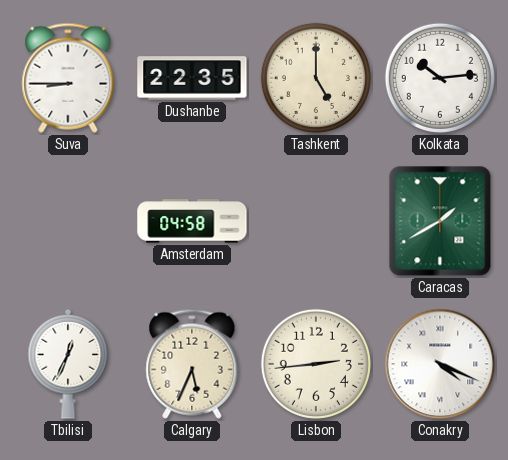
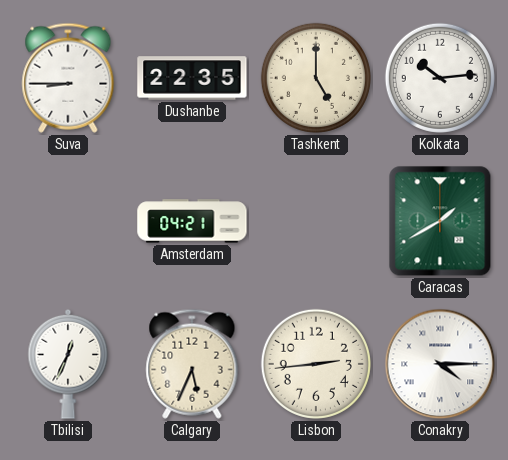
Amsterdam: 04:58 -> 04:21 (192, 221)
Conakry: 4:19 -> 4:15 (440, 364)
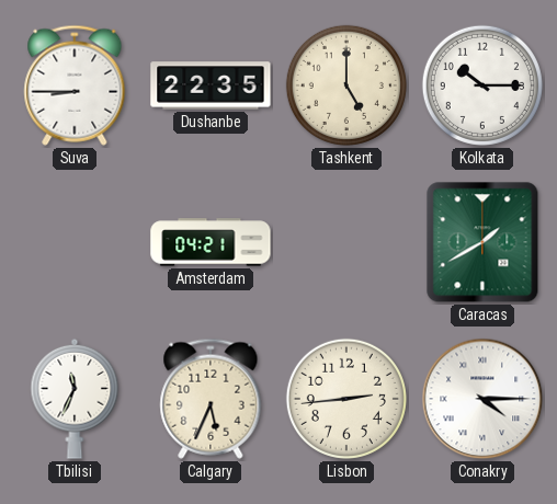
Kolkata: 10:14 -> 10:15 (482, 85)
Tbilisi: 12:34 -> 11:34 (75, 399)
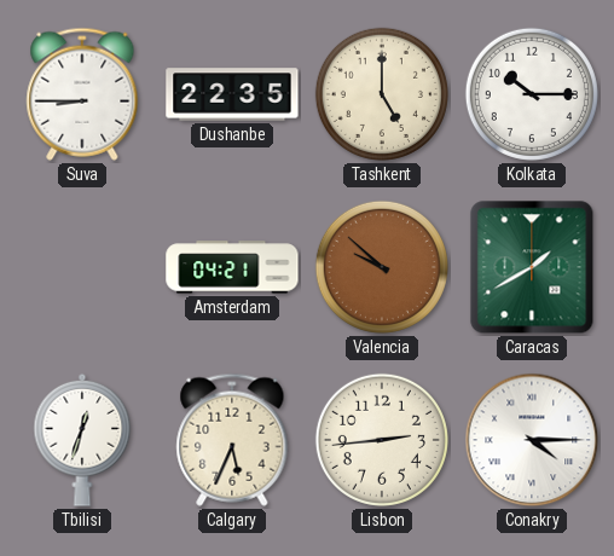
Valencia: none -> 9:52 (382, 267)
Tbilisi: 11:34 -> 12:33 (82, 440)
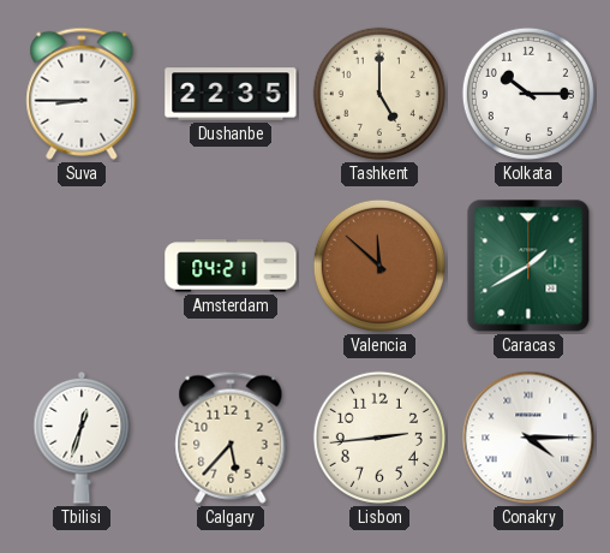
Valencia: 9:52 -> 11:52 (379, 266)
Calgary: 5:34 -> 5:37 (231, 438)
